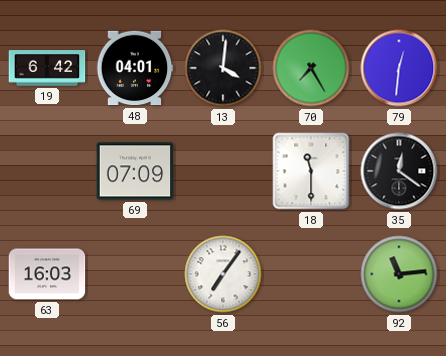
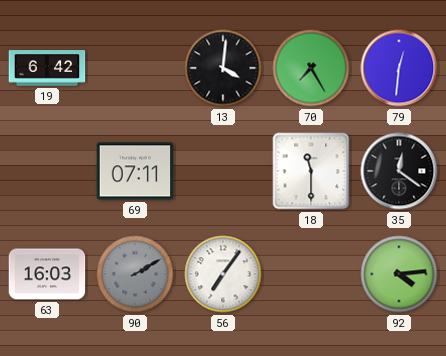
48: 04:01 -> none (135, 68)
69: 07:09 -> 07:11 (135, 171)
90: none -> 2:10 (135, 274)
92: 11:14 -> 4:14 (399, 274)
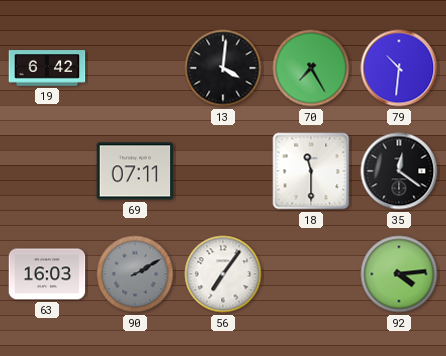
79: 12:31 -> 10:31 (399, 68)
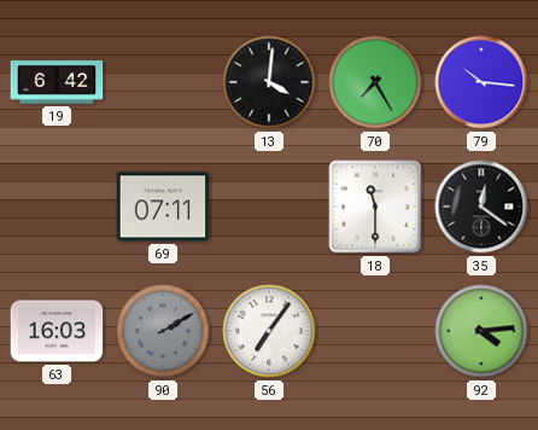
79: 10:31 -> 10:16 (481, 82)
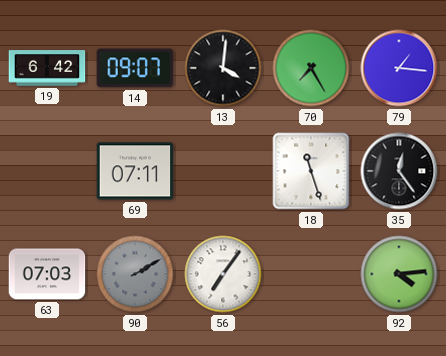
14: none -> 09:07 (135, 68)
79: 10:16 -> 1:16 (399, 68)
18: 11:30 -> 11:27 (311, 171)
35: 12:21 -> 12:24 (399, 171)
63: 16:03 -> 07:03 (47, 274)
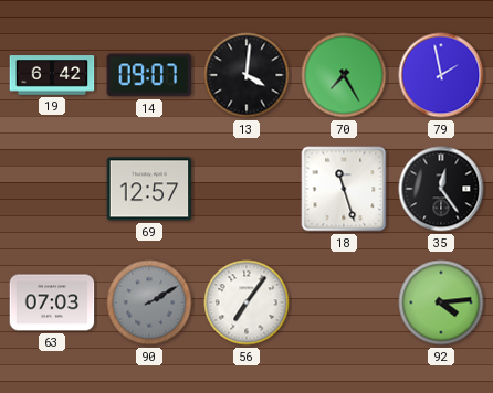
79: 1:16 -> 1:58 (441, 75)
69: 07:11 -> 12:57 (149, 189)
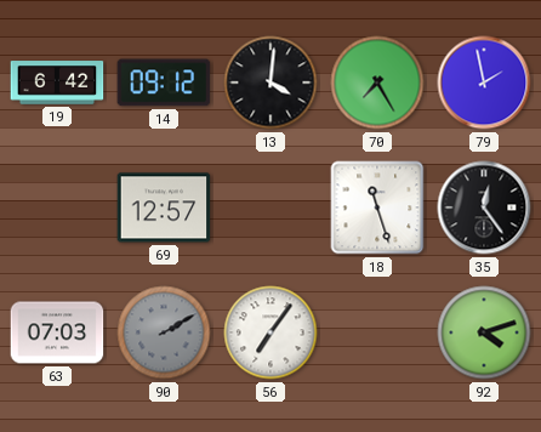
14: 09:07 -> 09:12 (164, 83)
92: 4:14 -> 4:12 (484, 332)
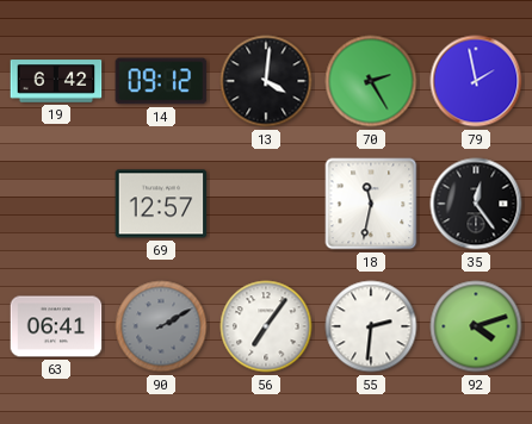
70: 7:25 -> 2:25 (371, 81)
18: 11:27 -> 11:32 (371, 204)
63: 07:03 -> 06:41 (56, 326)
55: none -> 2:31 (371, 326)
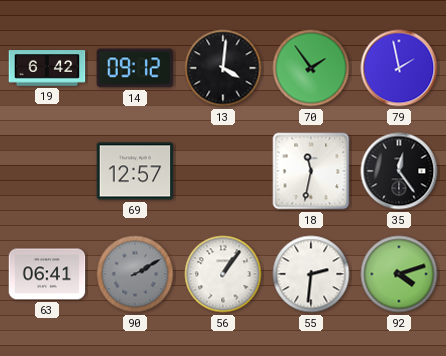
70: 2:25 -> 1:54 (311, 68)
56: 7:06 -> 1:06 (223, 274)
